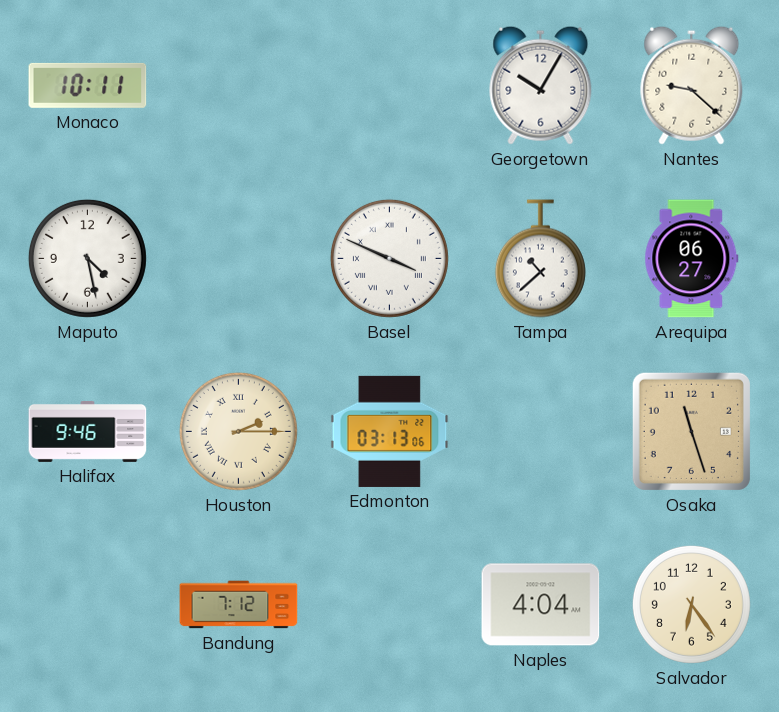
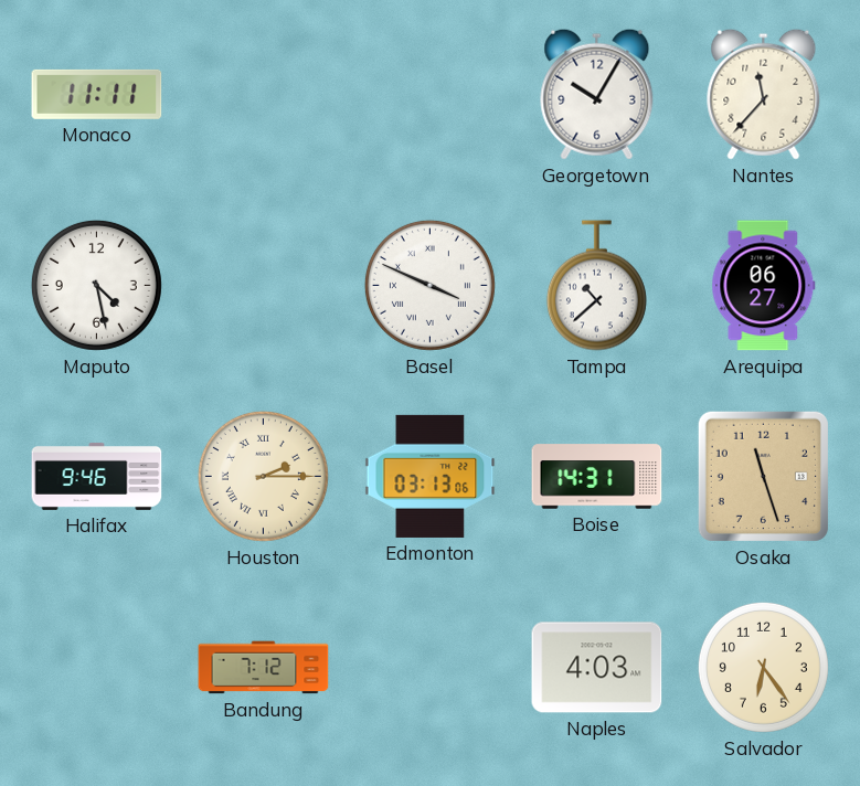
Monaco: 10:11 -> 11:11 (97, 94)
Nantes: 9:22 -> 11:37 (764, 94)
Boise: none -> 14:31 (597, 477)
Naples: 4:04 -> 4:03 (597, 668)
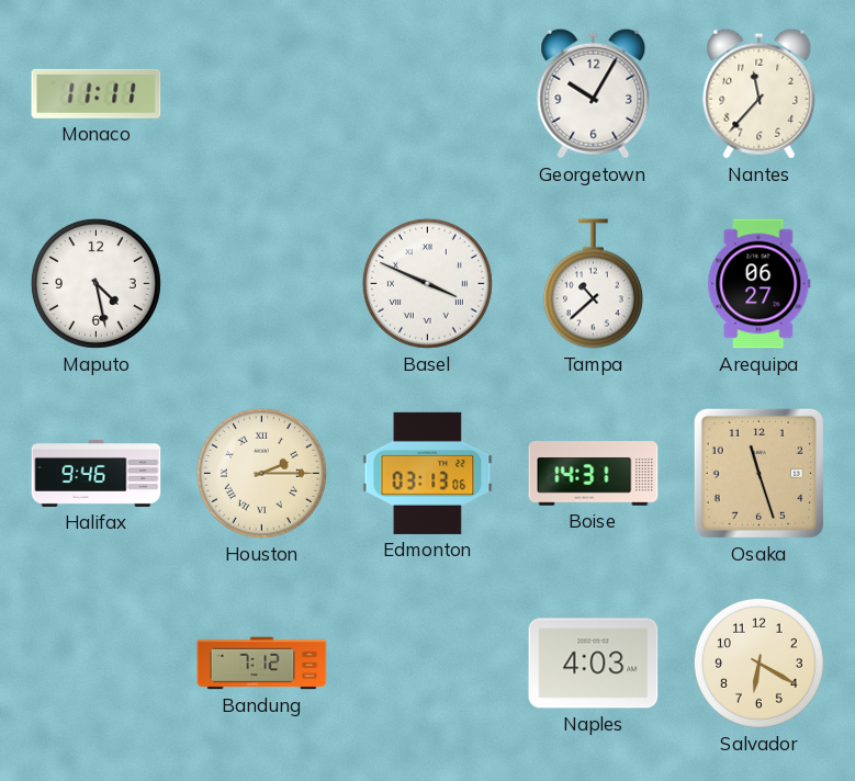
Salvador: 6:24 -> 6:20 (758, 663)
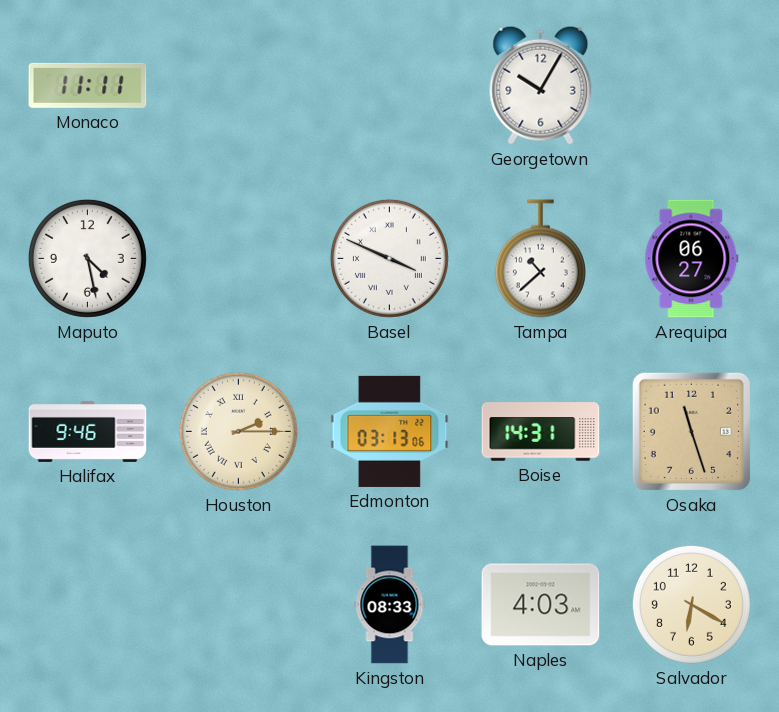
Nantes: 11:37 -> none (760, 93)
Bandung: 7:12 -> none (262, 664)
Kingston: none -> 08:33 (390, 605)
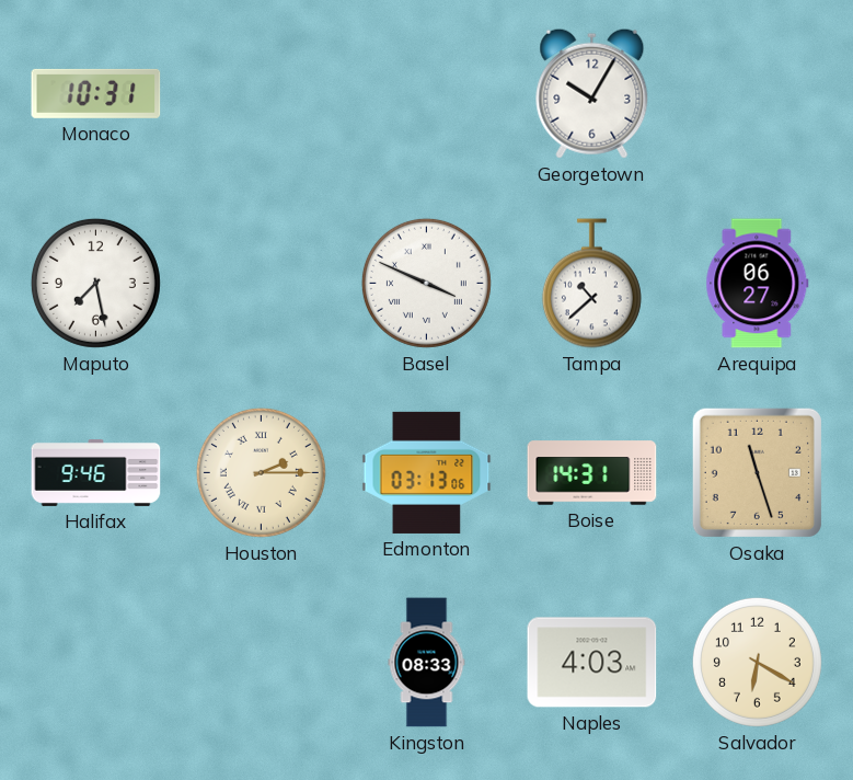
Monaco: 11:11 -> 10:31 (96, 93)
Maputo: 4:28 -> 7:28 (95, 283)
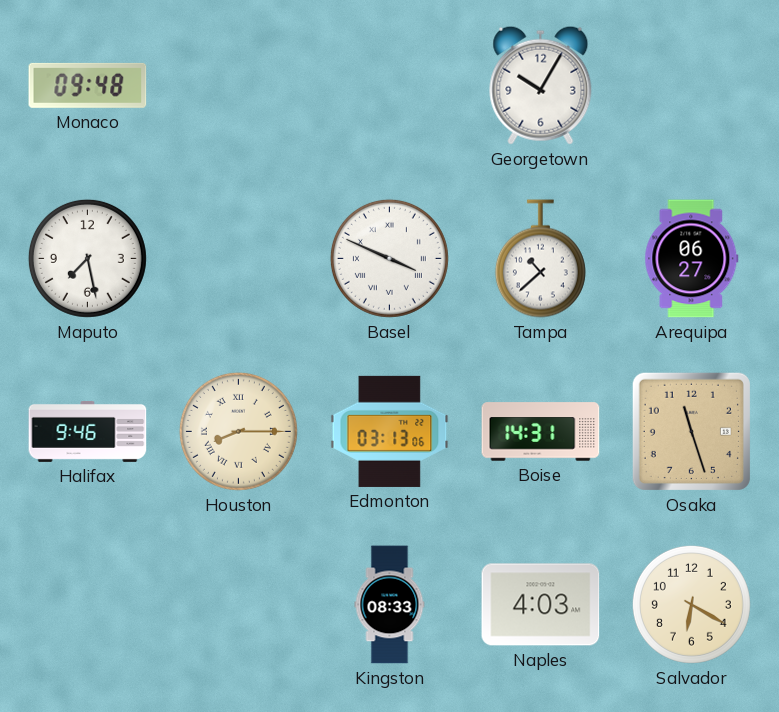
Monaco: 10:31 -> 09:48 (88, 85)
Houston: 2:15 -> 8:15 (238, 431)
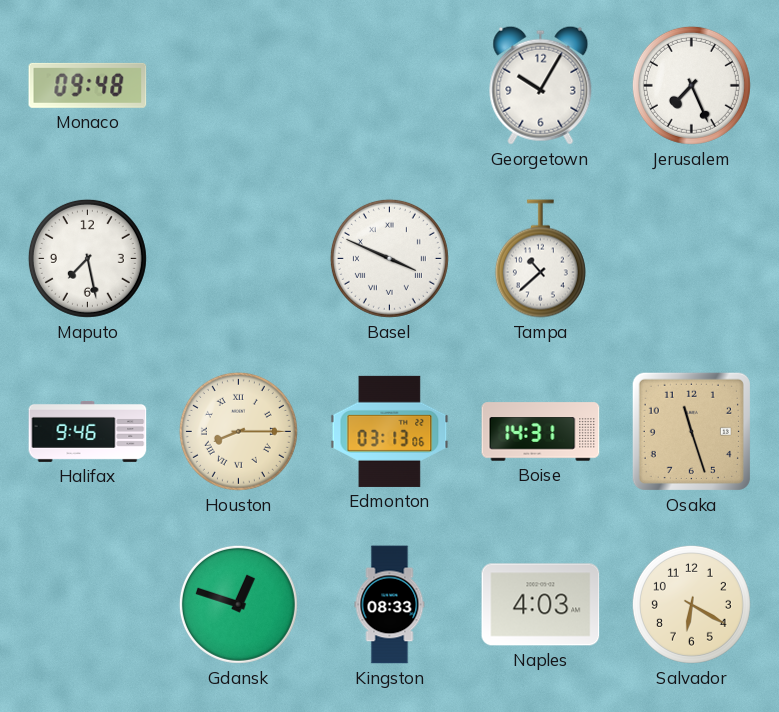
Jerusalem: none -> 7:26 (691, 85)
Arequipa: 06:27 -> none (692, 259)
Gdansk: none -> 12:48 (238, 604)
